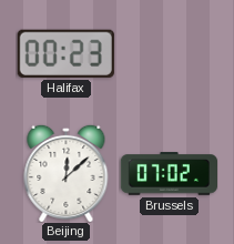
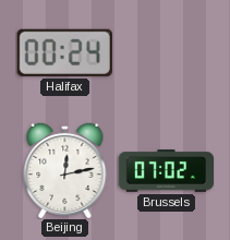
Halifax: 00:23 -> 00:24 (64, 52)
Beijing: 12:08 -> 12:13 (65, 170)
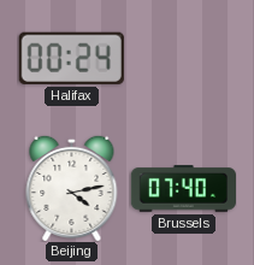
Beijing: 12:13 -> 4:13 (72, 188)
Brussels: 07:02 -> 07:40 (183, 189)
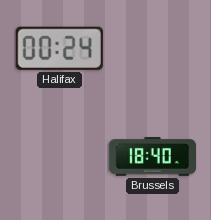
Beijing: 4:13 -> none (72, 188)
Brussels: 07:40 -> 18:40 (152, 157)
